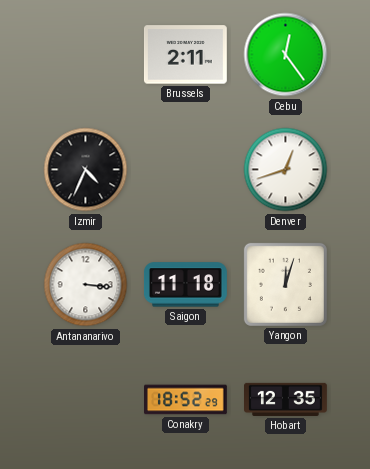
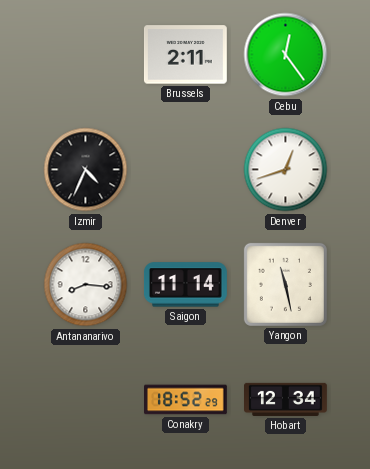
Antananarivo: 3:16 -> 8:16 (86, 285)
Saigon: 11:18 -> 11:14 (185, 285)
Yangon: 12:03 -> 11:28 (285, 284)
Hobart: 12:35 -> 12:34 (286, 399)
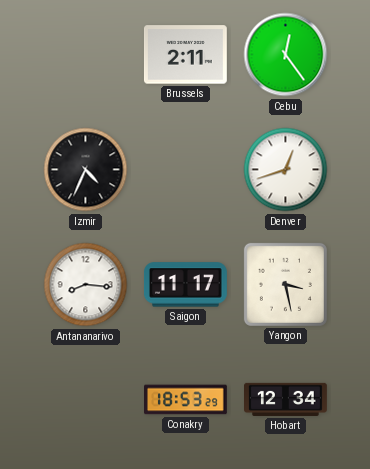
Saigon: 11:14 -> 11:17 (185, 285)
Yangon: 11:28 -> 3:28 (285, 284)
Conakry: 18:52 -> 18:53 (186, 400)
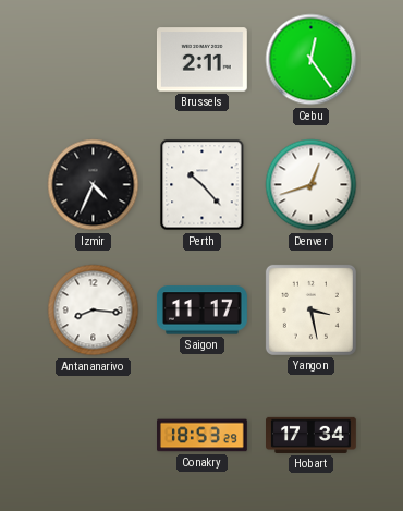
Perth: none -> 10:23 (203, 185)
Hobart: 12:34 -> 17:34 (312, 435)
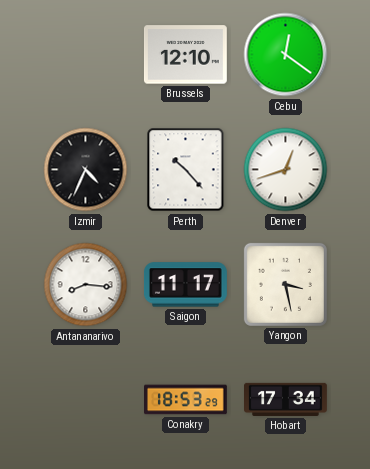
Brussels: 2:11 -> 12:10 (185, 55)
Cebu: 12:24 -> 12:21 (286, 55)
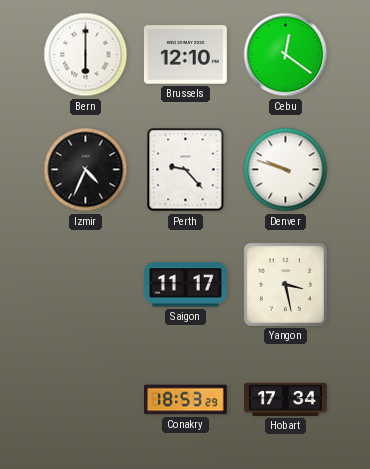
Bern: none -> 6:00 (86, 55)
Perth: 10:23 -> 9:23 (186, 170)
Denver: 12:42 -> 9:48 (286, 170)
Antananarivo: 8:16 -> none (86, 285)
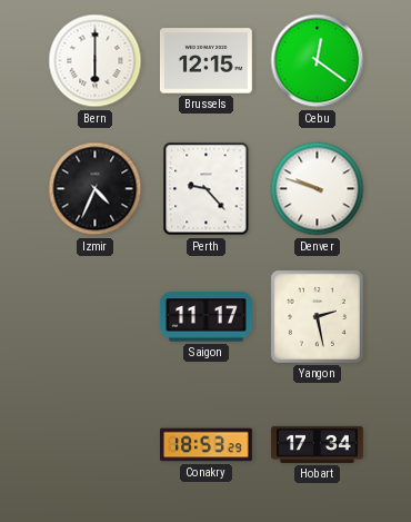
Brussels: 12:10 -> 12:15 (205, 61)
Yangon: 3:28 -> 2:28 (317, 316)
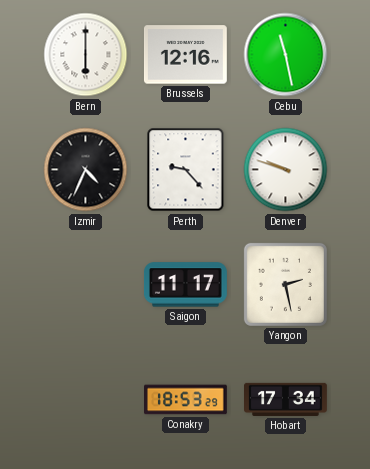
Brussels: 12:15 -> 12:16 (185, 55)
Cebu: 12:21 -> 11:28 (286, 55)
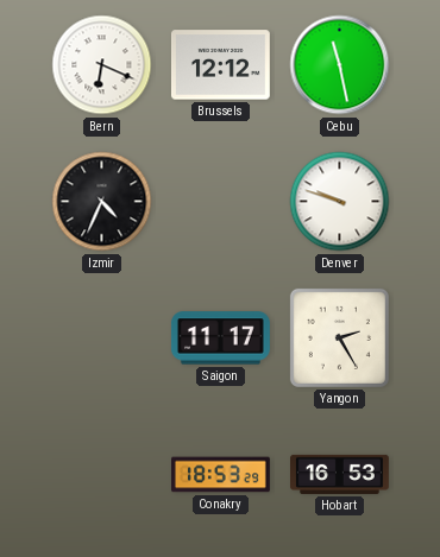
Bern: 6:00 -> 6:19 (102, 65)
Brussels: 12:16 -> 12:12 (220, 65)
Perth: 9:23 -> none (186, 170)
Yangon: 2:28 -> 2:25 (339, 337)
Hobart: 17:34 -> 16:53 (340, 474)
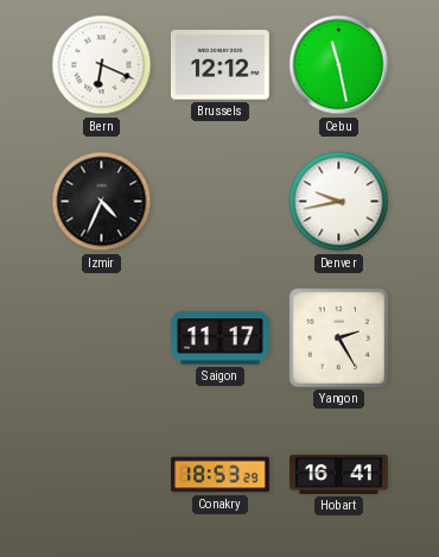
Denver: 9:48 -> 9:43 (339, 202)
Hobart: 16:53 -> 16:41 (339, 474)
